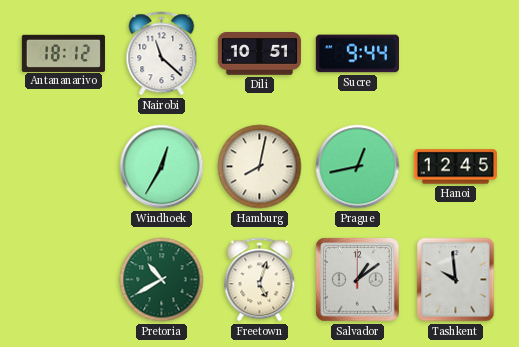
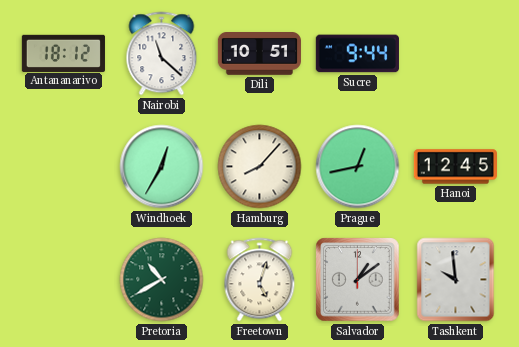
Hamburg: 8:02 -> 8:07 (260, 167)
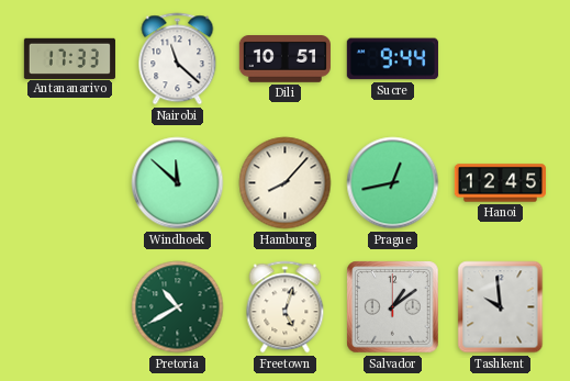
Antananarivo: 18:12 -> 17:33 (69, 58)
Windhoek: 12:35 -> 11:52 (178, 183)
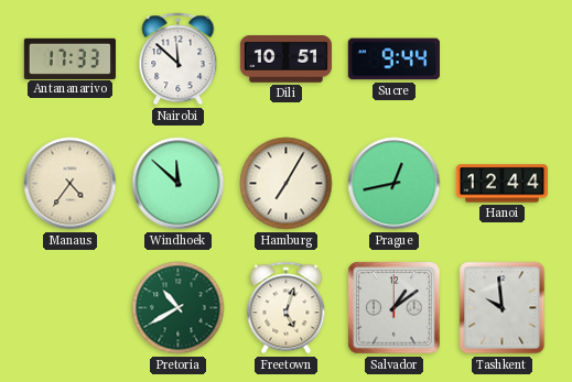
Nairobi: 11:22 -> 11:52 (179, 59)
Manaus: none -> 4:36 (71, 184)
Hamburg: 8:07 -> 7:05 (287, 184)
Hanoi: 12:45 -> 12:44 (501, 184)
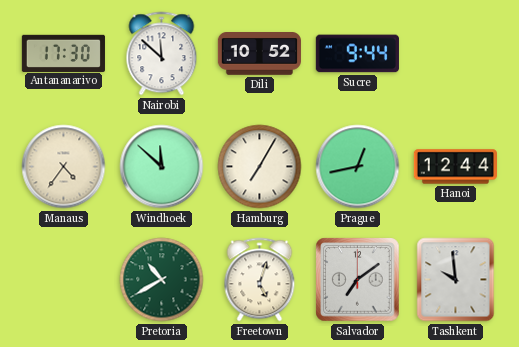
Antananarivo: 17:33 -> 17:30 (63, 53)
Dili: 10:51 -> 10:52 (259, 54)
Salvador: 1:09 -> 7:09 (358, 280)
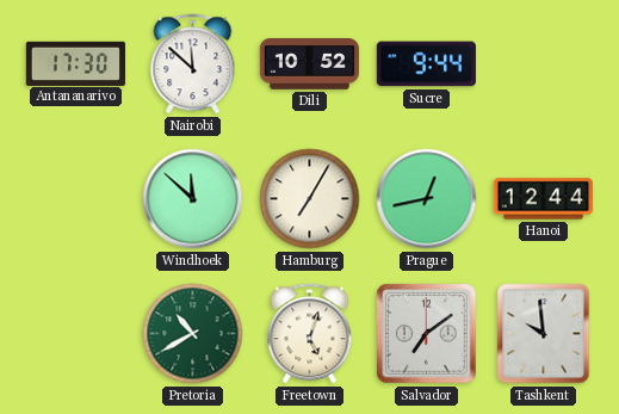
Manaus: 4:36 -> none (64, 167)
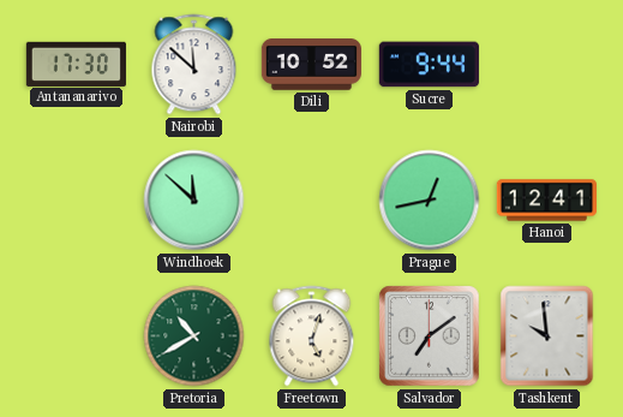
Hamburg: 7:05 -> none (310, 199)
Hanoi: 12:44 -> 12:41 (546, 201)
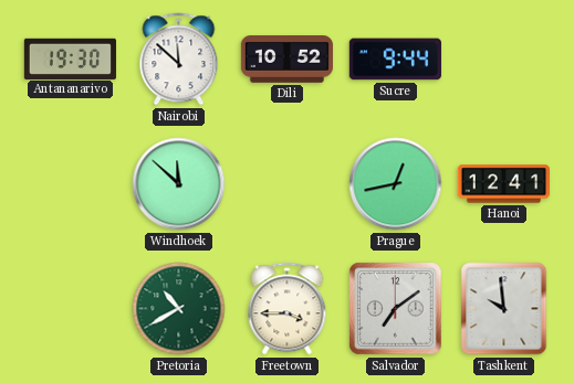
Antananarivo: 17:30 -> 19:30 (70, 58)
Freetown: 5:03 -> 3:45 (288, 309)
